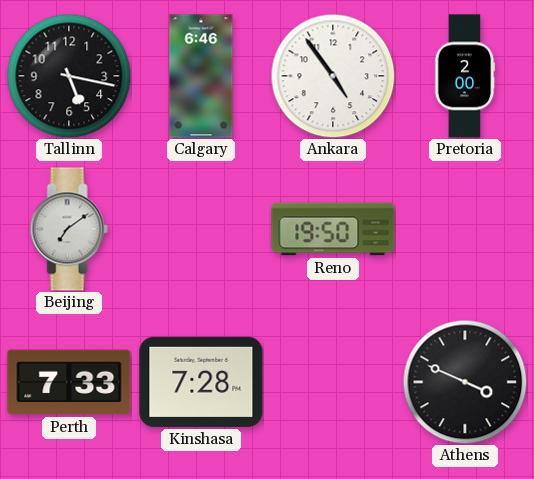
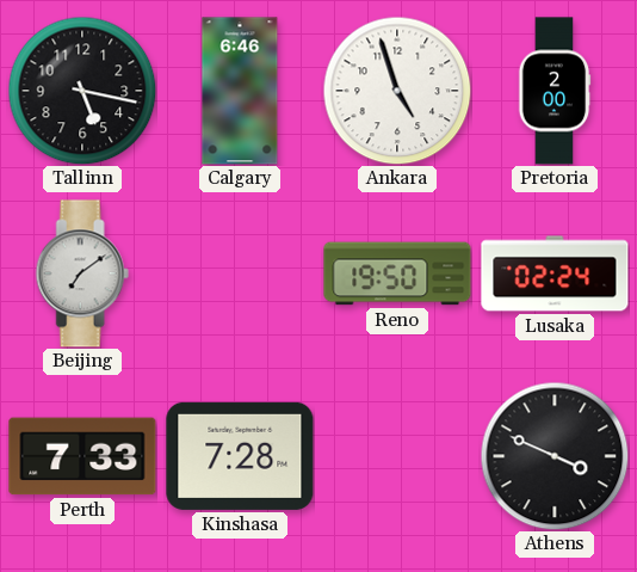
Ankara: 4:54 -> 4:57 (397, 91)
Lusaka: none -> 02:24 (555, 273)
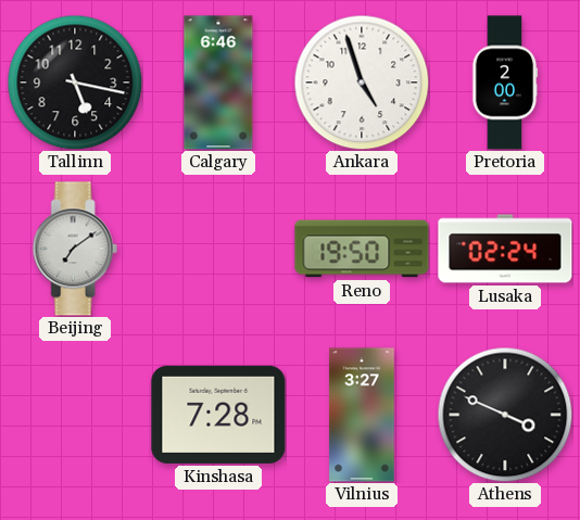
Perth: 7:33 -> none (82, 456)
Vilnius: none -> 3:27 (362, 415)
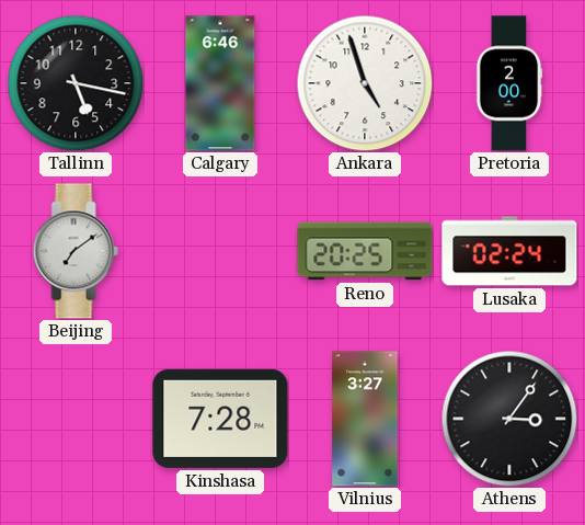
Reno: 19:50 -> 20:25 (365, 251)
Athens: 3:49 -> 3:06 (509, 419)
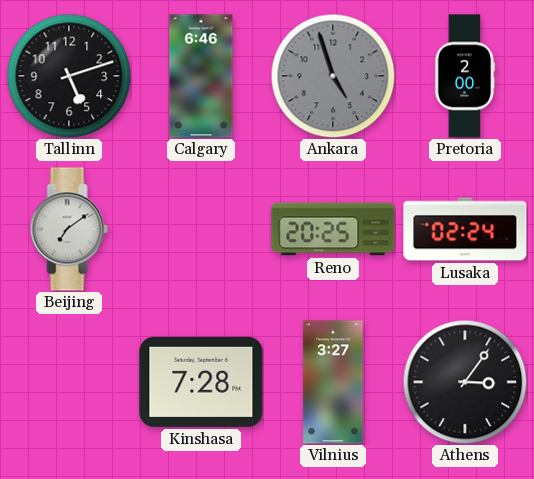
Tallinn: 5:17 -> 5:12 (69, 76)
Ankara dial: white -> grey (333, 76)
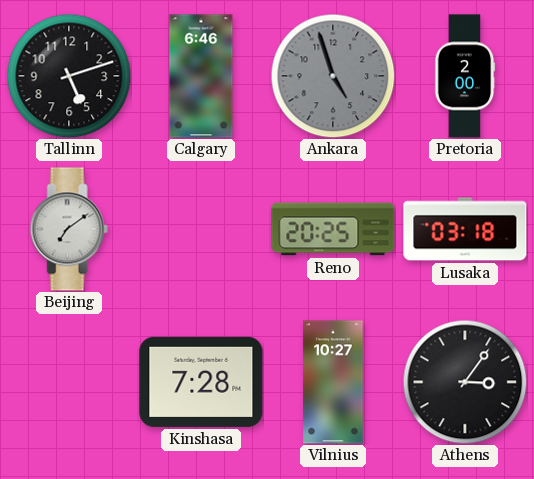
Lusaka: 02:24 -> 03:18 (465, 229)
Vilnius: 3:27 -> 10:27 (333, 382)
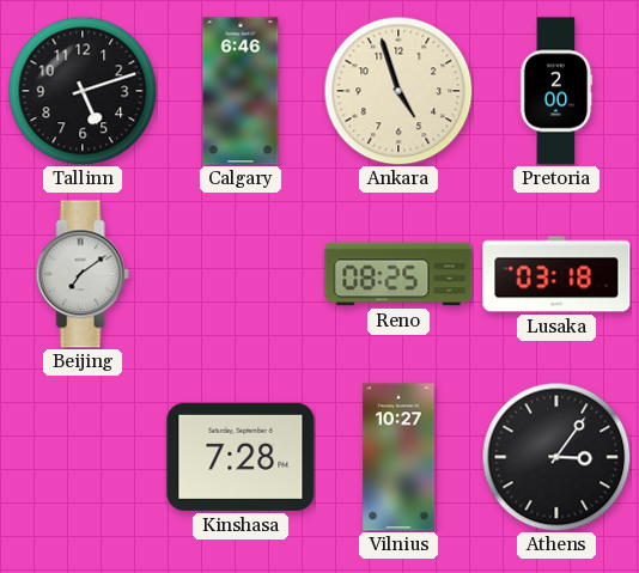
Ankara dial: grey -> cream (398, 91)
Reno: 20:25 -> 08:25 (398, 274)
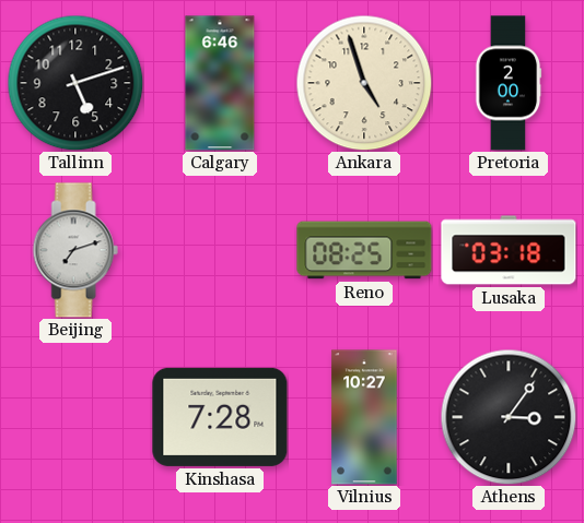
Beijing: 7:09 -> 7:12 (75, 250)
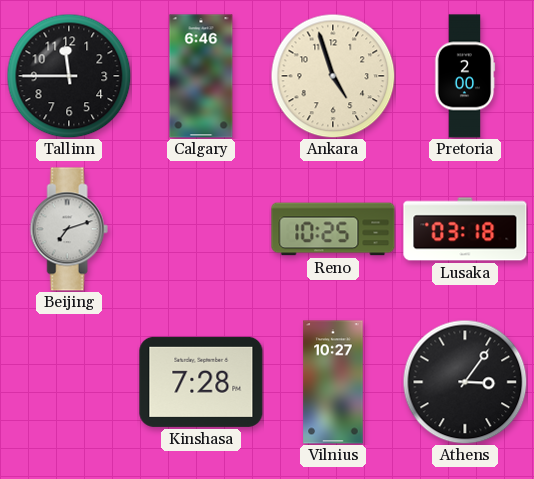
Tallinn: 5:12 -> 11:45 (69, 76)
Reno: 08:25 -> 10:25 (333, 229)
